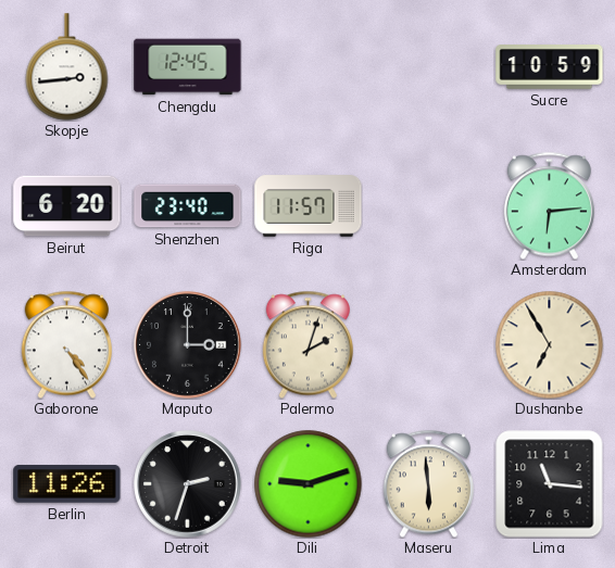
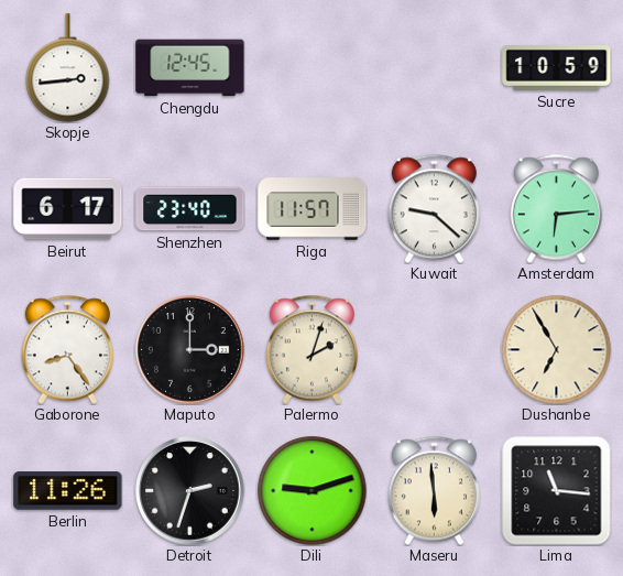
Beirut: 6:20 -> 6:17 (68, 209)
Kuwait: none -> 9:22 (434, 208)
Gaborone: 4:24 -> 8:24 (67, 349)
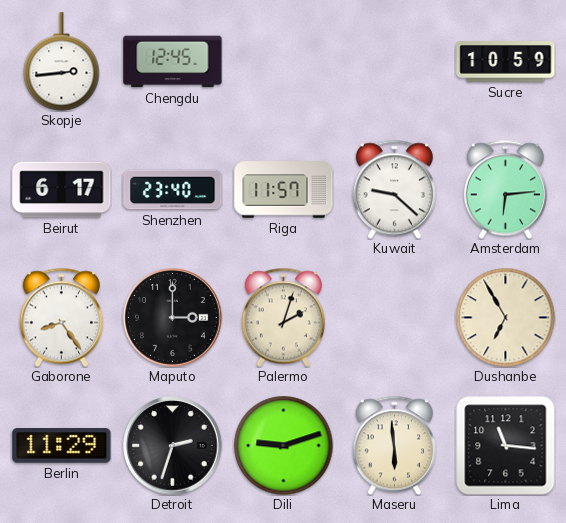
Berlin: 11:26 -> 11:29 (62, 446)
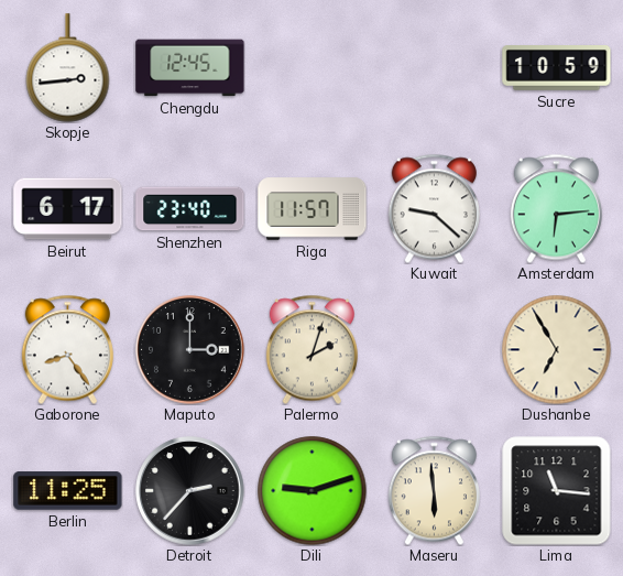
Berlin: 11:29 -> 11:25 (68, 491)
Detroit: 2:33 -> 2:37 (190, 491)
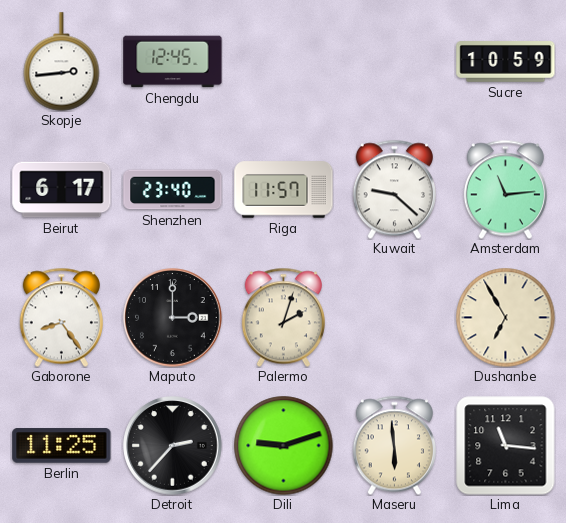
Amsterdam: 6:14 -> 11:14 (505, 189)
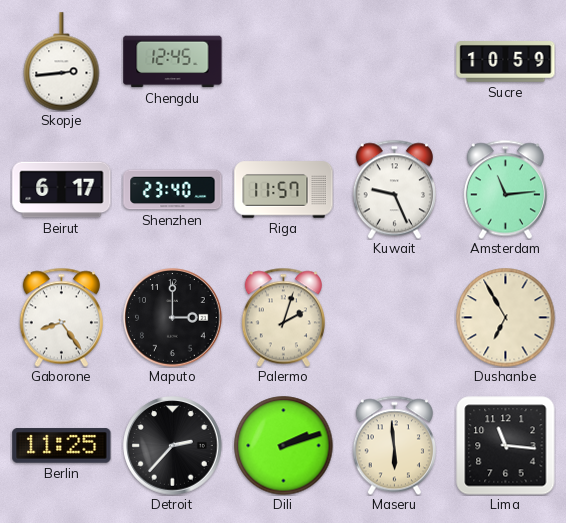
Kuwait: 9:22 -> 9:26 (394, 189)
Dili: 9:12 -> 2:12 (284, 446)
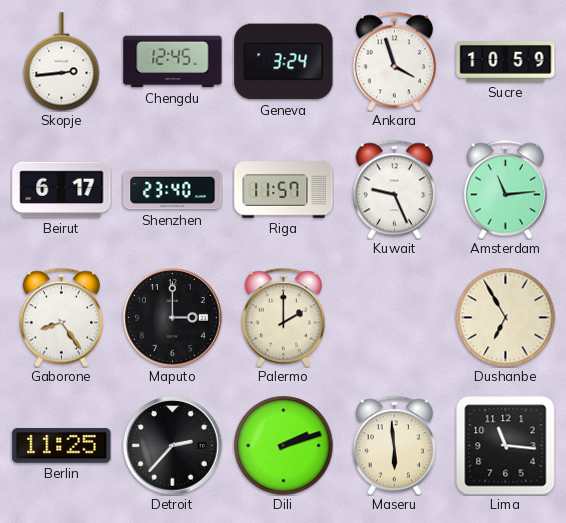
Geneva: none -> 3:24 (284, 62)
Ankara: none -> 3:57 (394, 61)
Palermo: 2:03 -> 2:00 (283, 317)
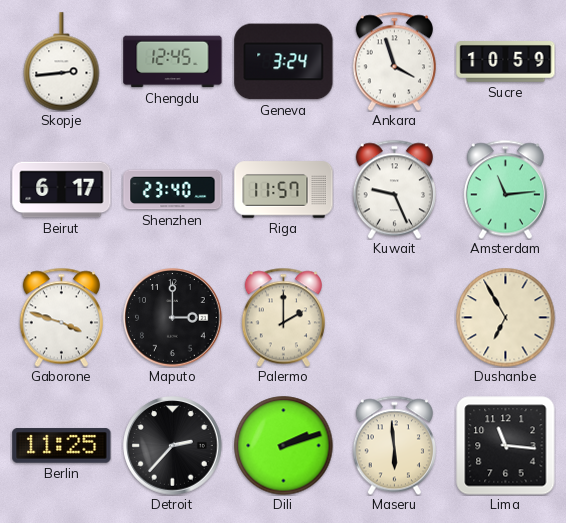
Gaborone: 8:24 -> 3:48 (61, 317)
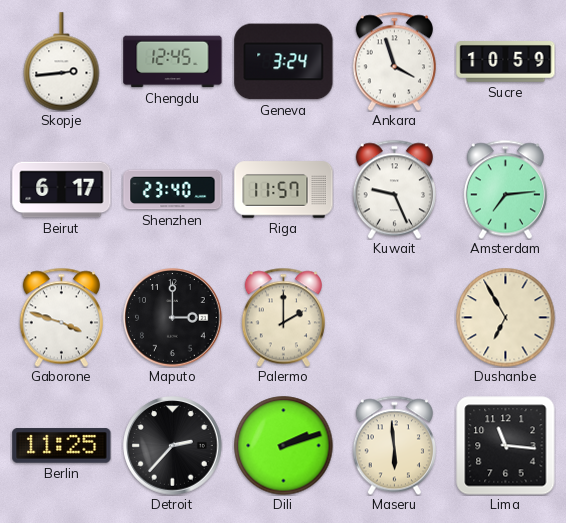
Amsterdam: 11:14 -> 7:14 (505, 189)
